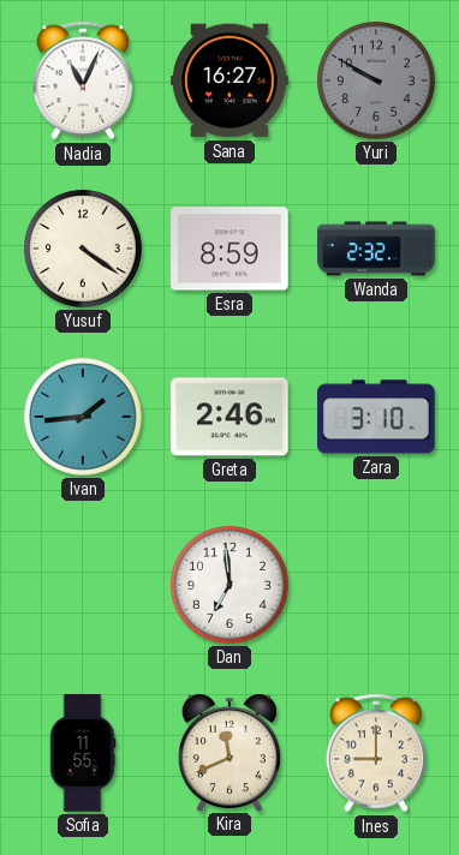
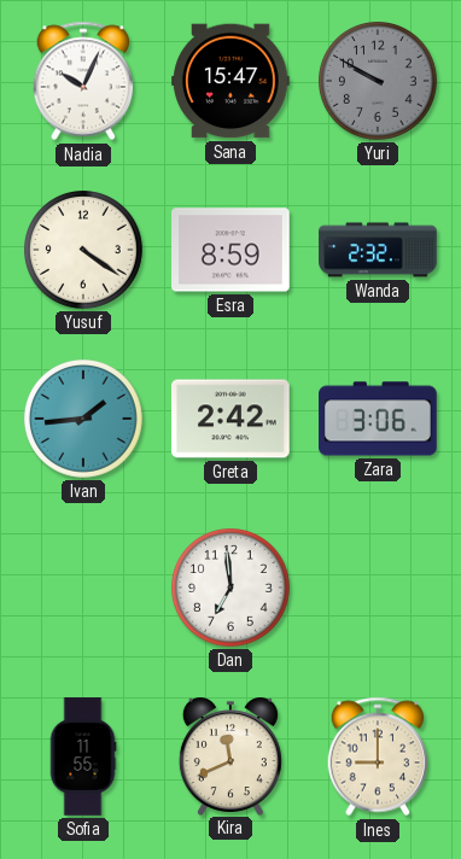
Nadia: 11:04 -> 10:04 (83, 81)
Sana: 16:27 -> 15:47 (230, 81)
Greta: 2:46 -> 2:42 (232, 419)
Zara: 3:10 -> 3:06 (378, 419)
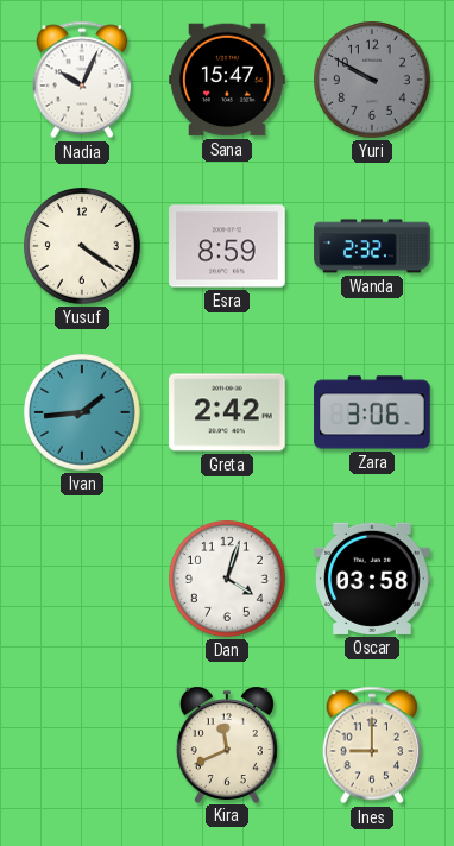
Dan: 6:59 -> 4:03 (228, 580)
Oscar: none -> 03:58 (372, 579)
Sofia: 11:55 -> none (83, 756)
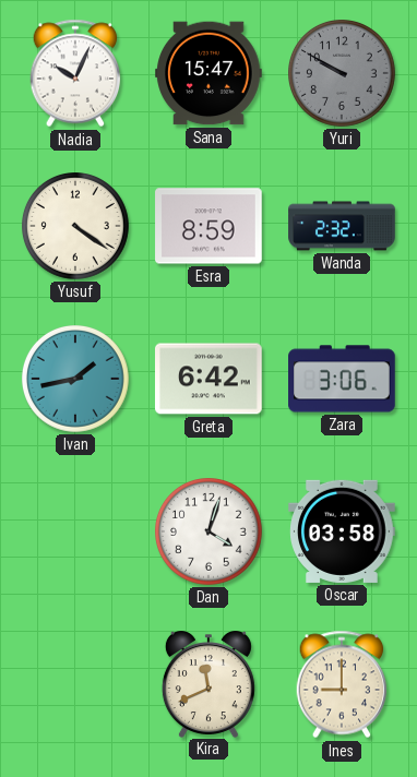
Ivan: 1:44 -> 1:43 (76, 380)
Greta: 2:42 -> 6:42 (210, 379)
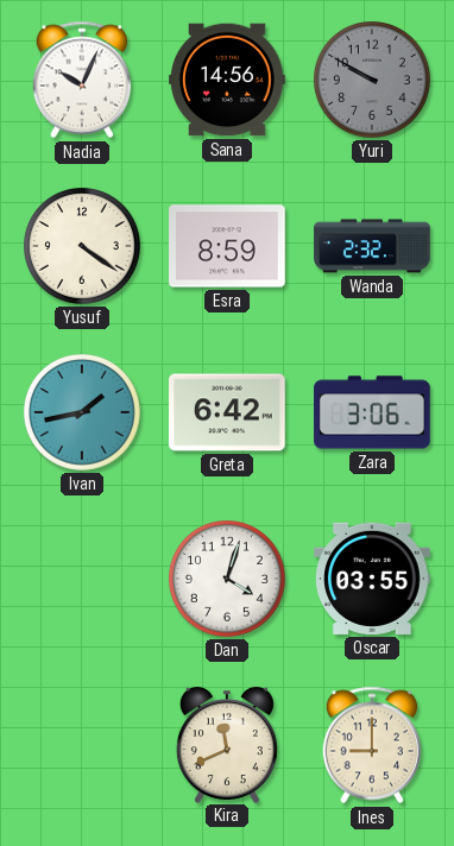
Sana: 15:47 -> 14:56 (227, 80)
Oscar: 03:58 -> 03:55 (372, 579)
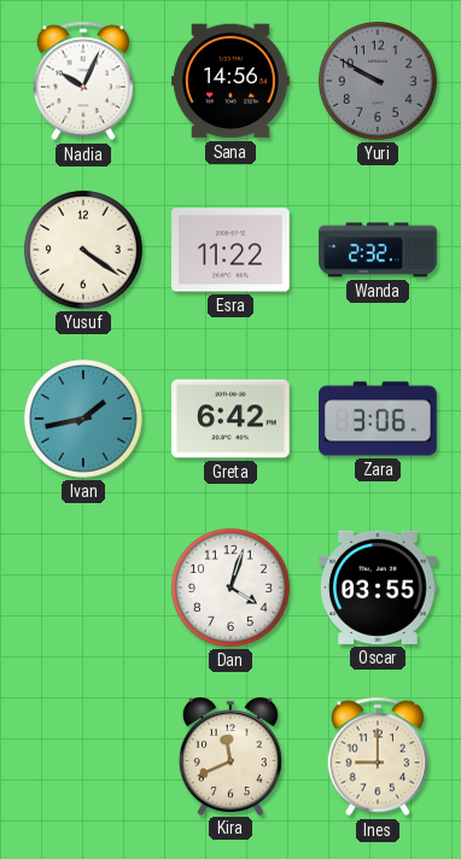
Esra: 8:59 -> 11:22 (230, 250)
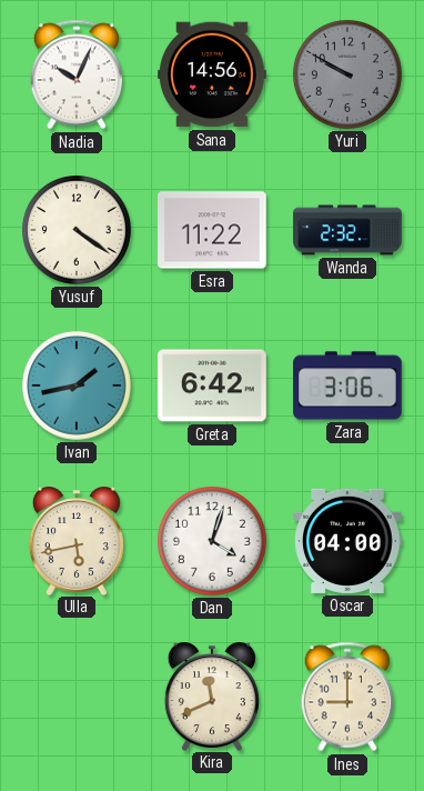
Ulla: none -> 5:43 (77, 541)
Oscar: 03:55 -> 04:00 (347, 541)
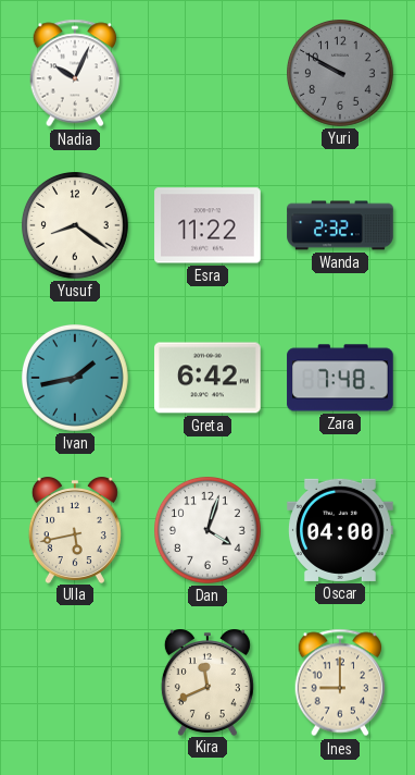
Sana: 14:56 -> none (212, 74)
Yusuf: 4:21 -> 8:21 (76, 226)
Zara: 3:06 -> 7:48 (340, 378)
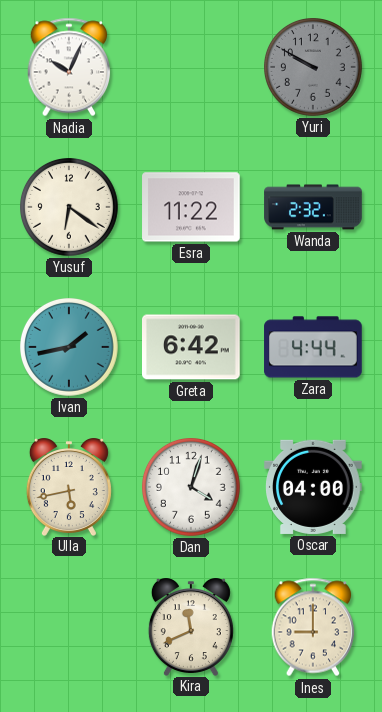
Yusuf: 8:21 -> 6:21 (70, 208)
Zara: 7:48 -> 4:44 (313, 347)
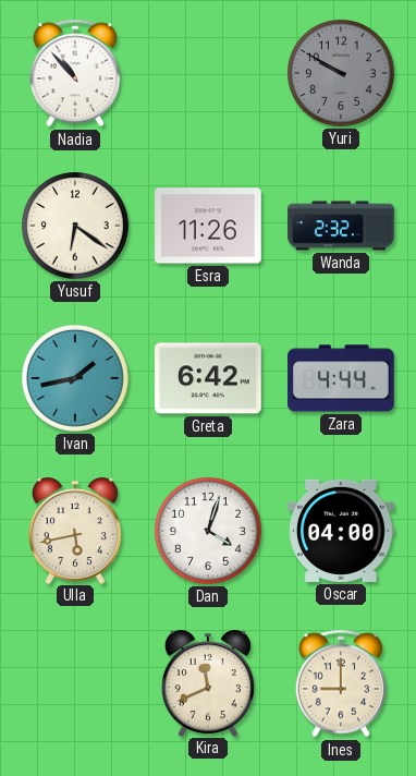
Nadia: 10:04 -> 10:53 (75, 73)
Esra: 11:22 -> 11:26 (208, 226)
